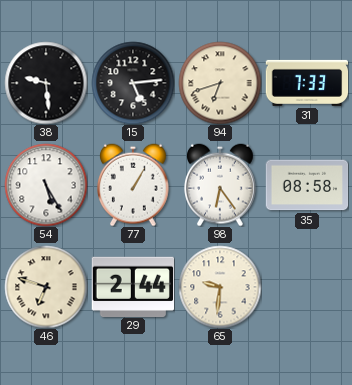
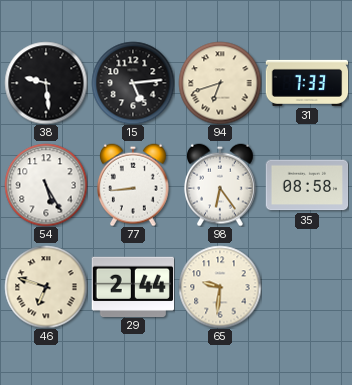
77: 1:05 -> 8:44 (134, 185)
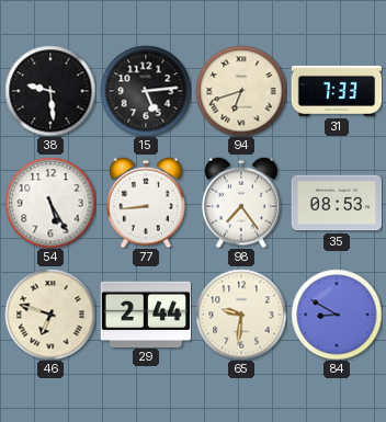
98: 6:24 -> 7:24 (242, 203)
35: 08:58 -> 08:53 (337, 203)
84: none -> 8:50 (337, 315)
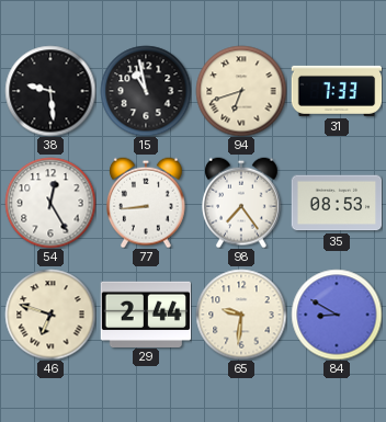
15: 5:14 -> 10:58 (146, 91)
54: 5:25 -> 12:25 (50, 203)
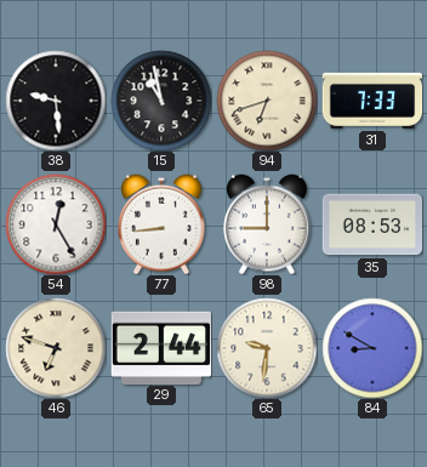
98: 7:24 -> 9:00 (268, 224)
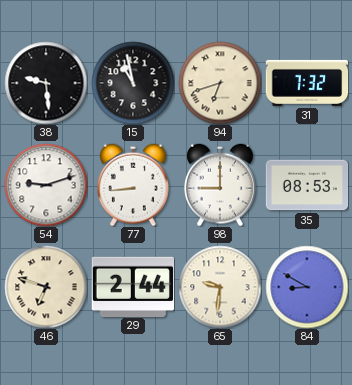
31: 7:33 -> 7:32 (307, 83)
54: 12:25 -> 9:12 (46, 185)
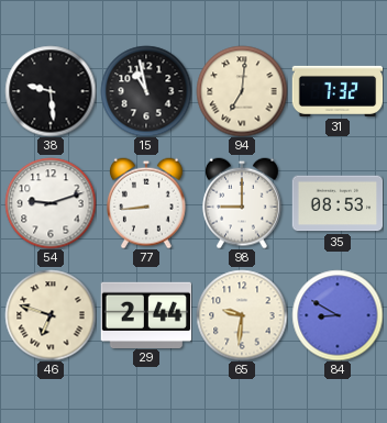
94: 6:42 -> 7:01 (242, 91)
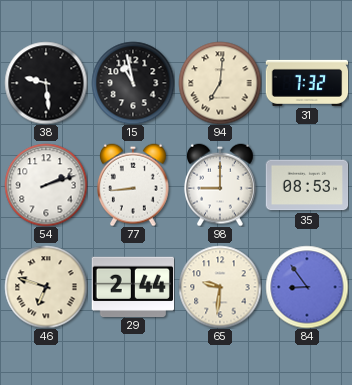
54: 9:12 -> 2:12 (46, 185)
84: 8:50 -> 8:54 (307, 287)
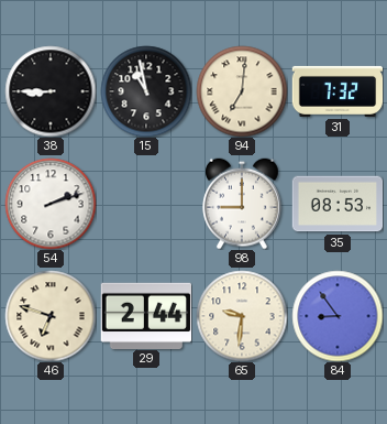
38: 9:29 -> 8:45 (51, 91)
77: 8:44 -> none (134, 185)
